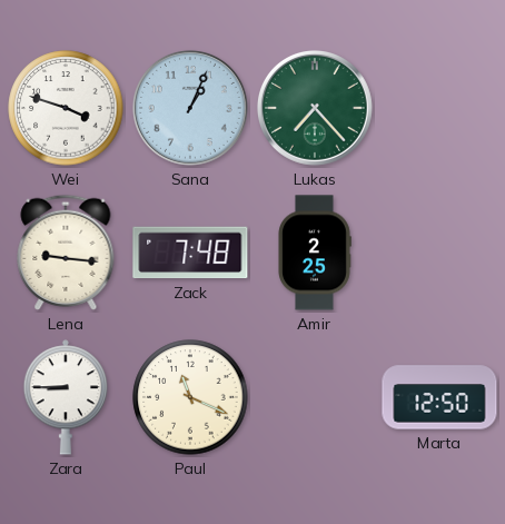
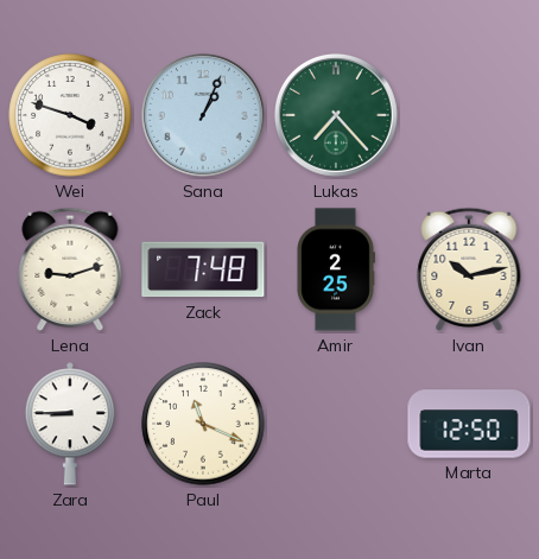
Lena: 9:16 -> 9:12 (70, 269)
Ivan: none -> 10:13 (469, 269)
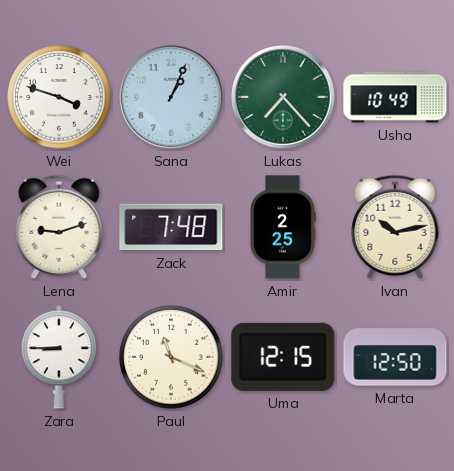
Usha: none -> 10:49 (395, 97)
Uma: none -> 12:15 (283, 357)
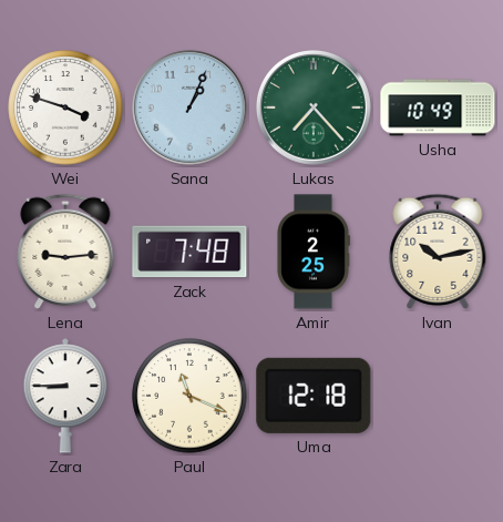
Lena: 9:12 -> 9:14 (65, 252)
Uma: 12:15 -> 12:18 (314, 396)
Marta: 12:50 -> none (395, 357)
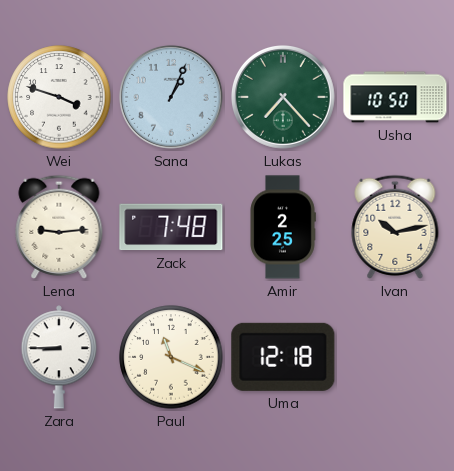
Usha: 10:49 -> 10:50 (395, 97)
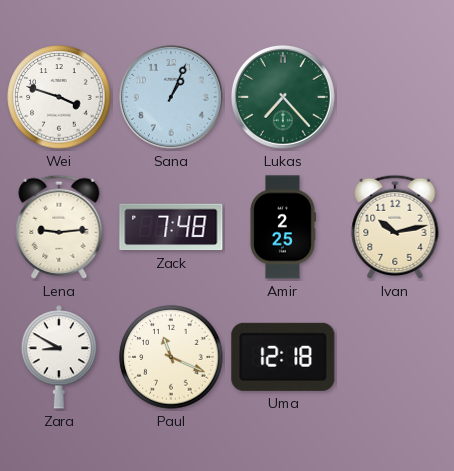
Usha: 10:50 -> none (395, 97)
Zara: 8:45 -> 8:50 (59, 357)
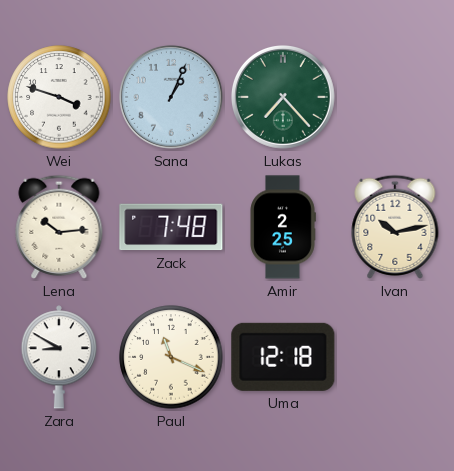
Lena: 9:14 -> 10:14 (59, 227)
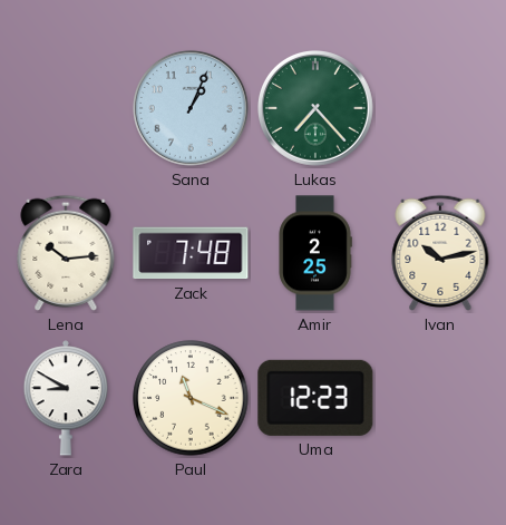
Wei: 3:48 -> none (59, 97)
Uma: 12:18 -> 12:23 (315, 398)
